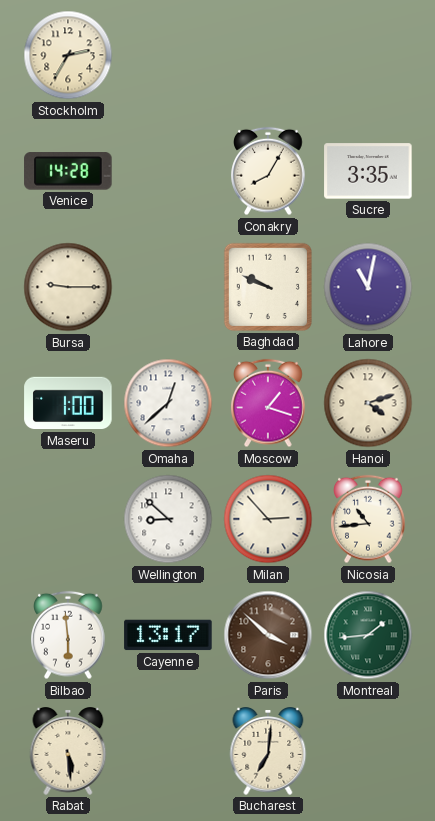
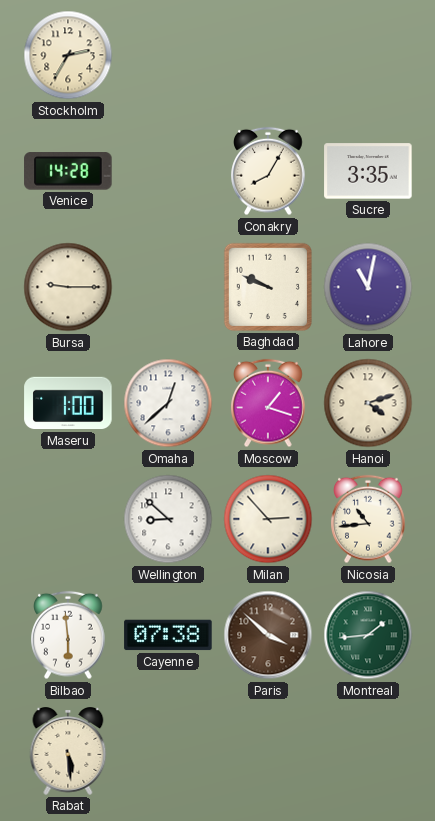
Cayenne: 13:17 -> 07:38 (168, 635)
Bucharest: 7:01 -> none (268, 752)
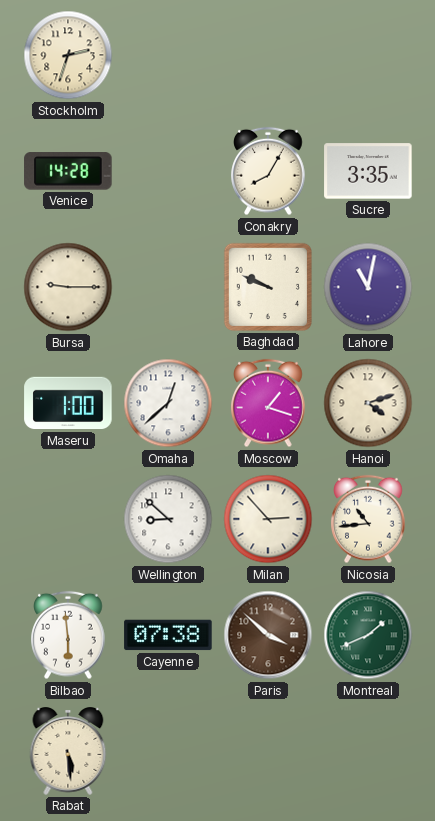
Stockholm: 2:35 -> 2:33 (68, 55)
Montreal: 1:44 -> 1:41 (368, 635)
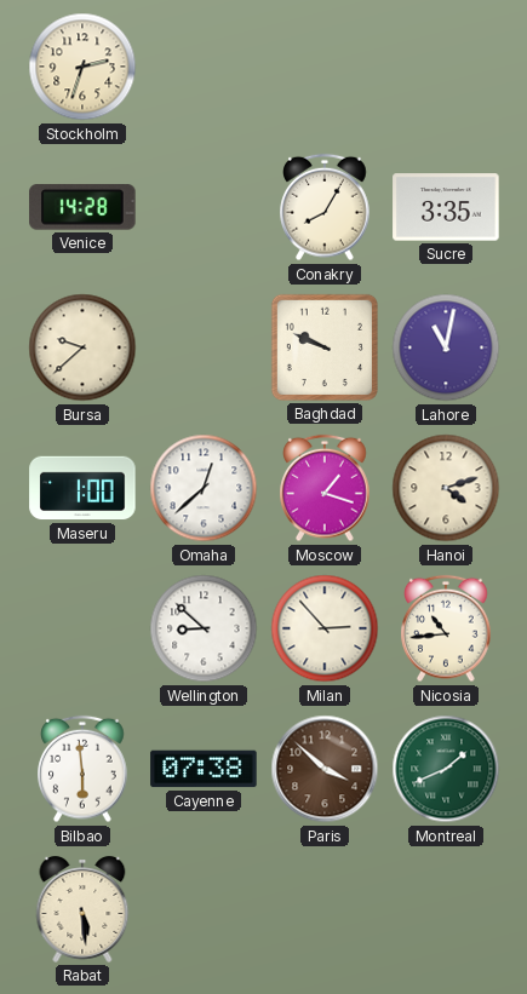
Bursa: 9:15 -> 9:38 (82, 347)
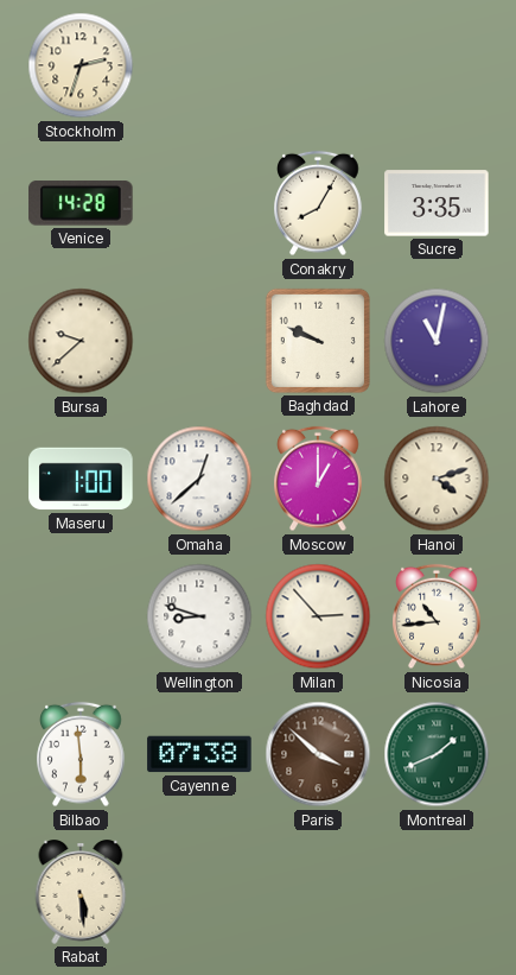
Moscow: 1:18 -> 1:00 (318, 479)
Wellington: 8:52 -> 8:48 (199, 616)
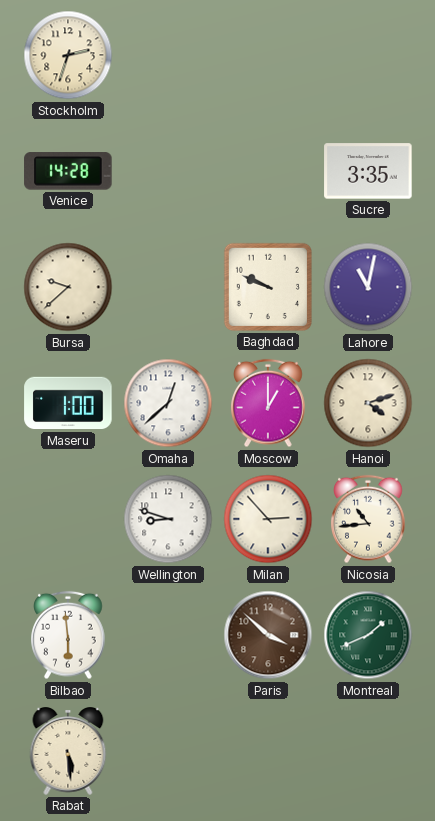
Conakry: 8:05 -> none (318, 203)
Cayenne: 07:38 -> none (199, 754)
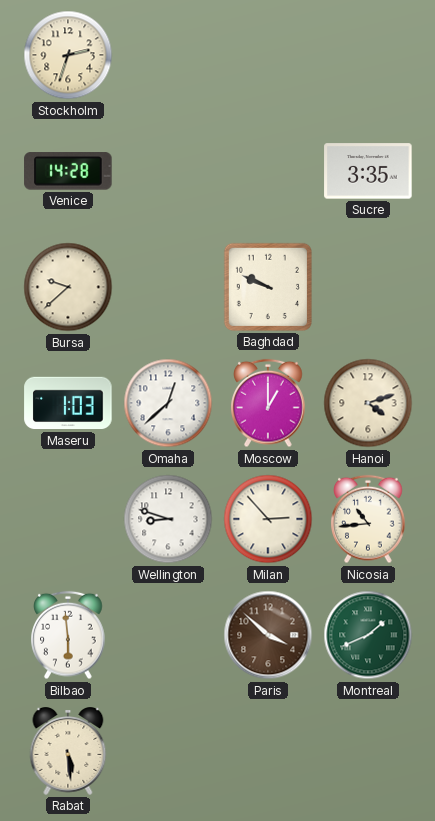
Lahore: 11:02 -> none (368, 287)
Maseru: 1:00 -> 1:03 (68, 403)
